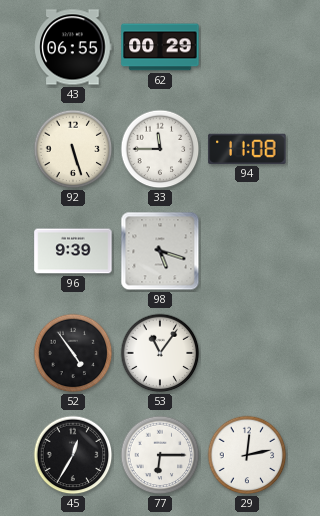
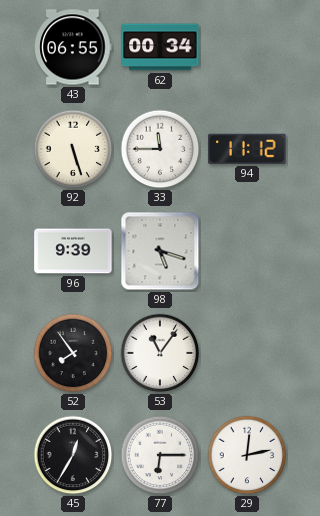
62: 00:29 -> 00:34 (160, 47)
94: 11:08 -> 11:12 (247, 149)
52: 4:54 -> 7:54 (73, 353)
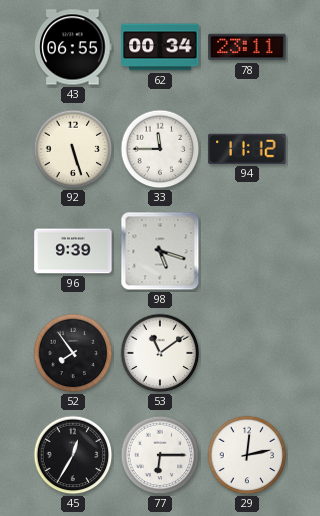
78: none -> 23:11 (247, 47)
53: 11:06 -> 11:09 (160, 353)
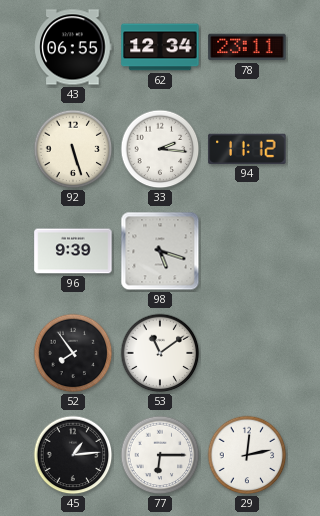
62: 00:34 -> 12:34 (160, 47)
33: 11:45 -> 2:16 (160, 149)
45: 12:35 -> 1:14 (73, 455)
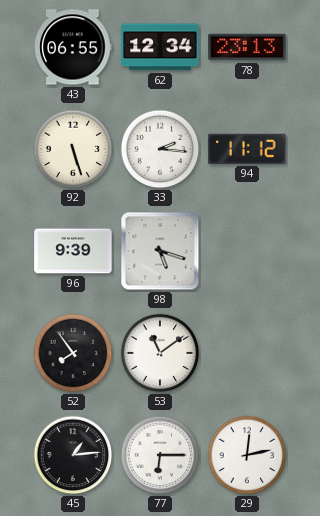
78: 23:11 -> 23:13 (247, 47)
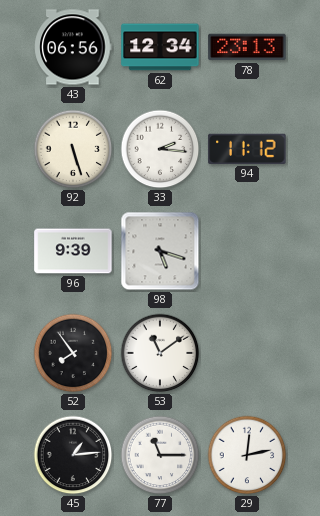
43: 06:55 -> 06:56 (73, 47)
77: 6:15 -> 11:15 (160, 455)
